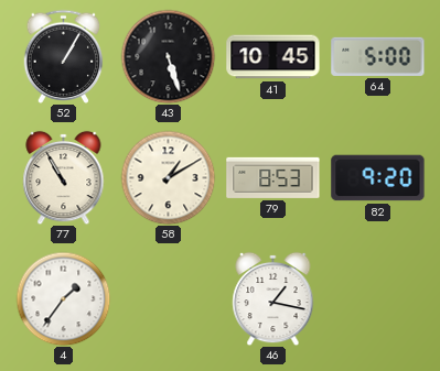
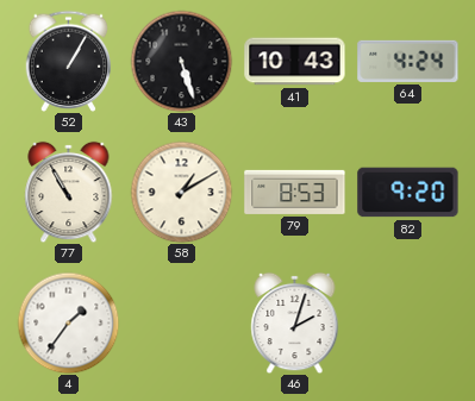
41: 10:45 -> 10:43 (295, 62)
64: 5:00 -> 4:24 (408, 61)
46: 1:17 -> 2:03 (295, 322)
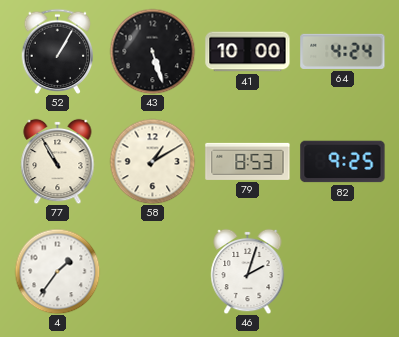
41: 10:43 -> 10:00 (248, 52)
82: 9:20 -> 9:25 (343, 162)
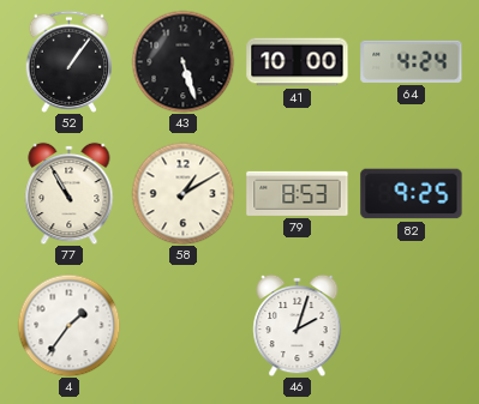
52: 1:05 -> 1:06 (70, 61)
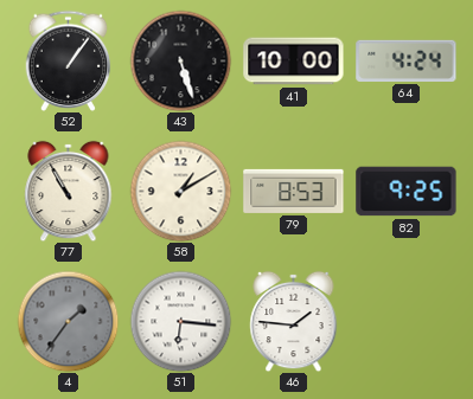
4 dial: white -> grey (68, 321)
51: none -> 6:16 (180, 321)
46: 2:03 -> 1:46 (294, 321)
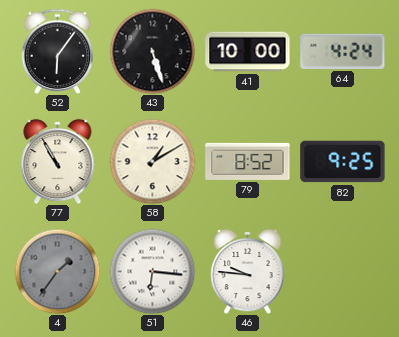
52: 1:06 -> 6:06 (58, 51)
79: 8:53 -> 8:52 (248, 161)
46: 1:46 -> 9:46 (248, 271)
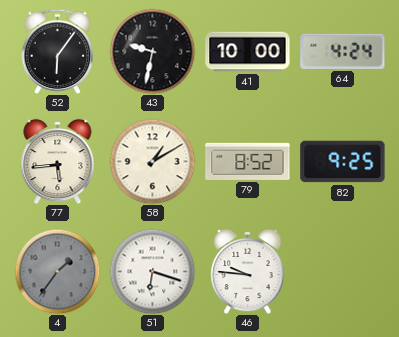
43: 5:27 -> 9:32 (152, 51)
77: 10:55 -> 5:44 (58, 161)
51: 6:16 -> 6:18 (152, 271)
